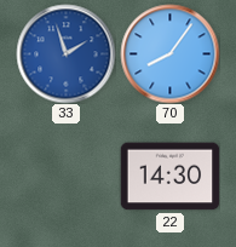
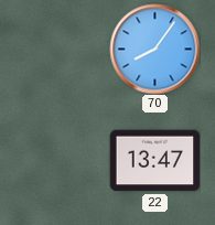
33: 1:57 -> none (65, 53)
22: 14:30 -> 13:47 (154, 161)
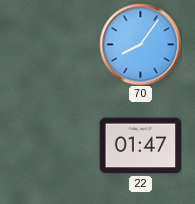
22: 13:47 -> 01:47 (140, 146)
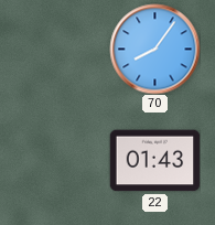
22: 01:47 -> 01:43 (154, 161)
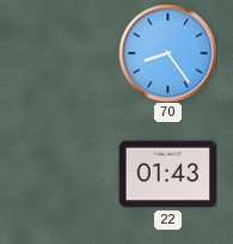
70: 8:06 -> 8:24 (167, 53)
